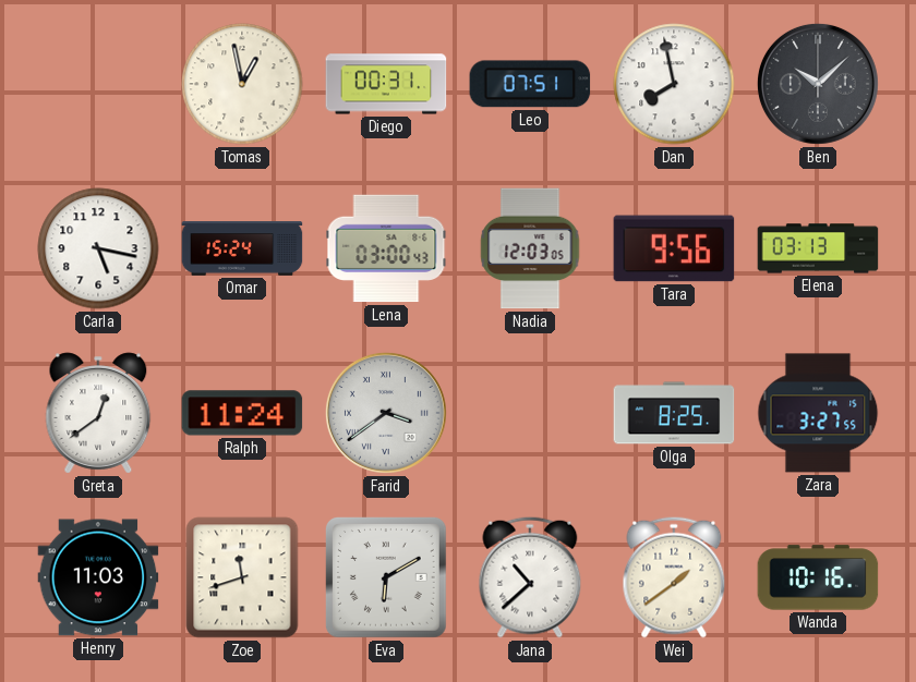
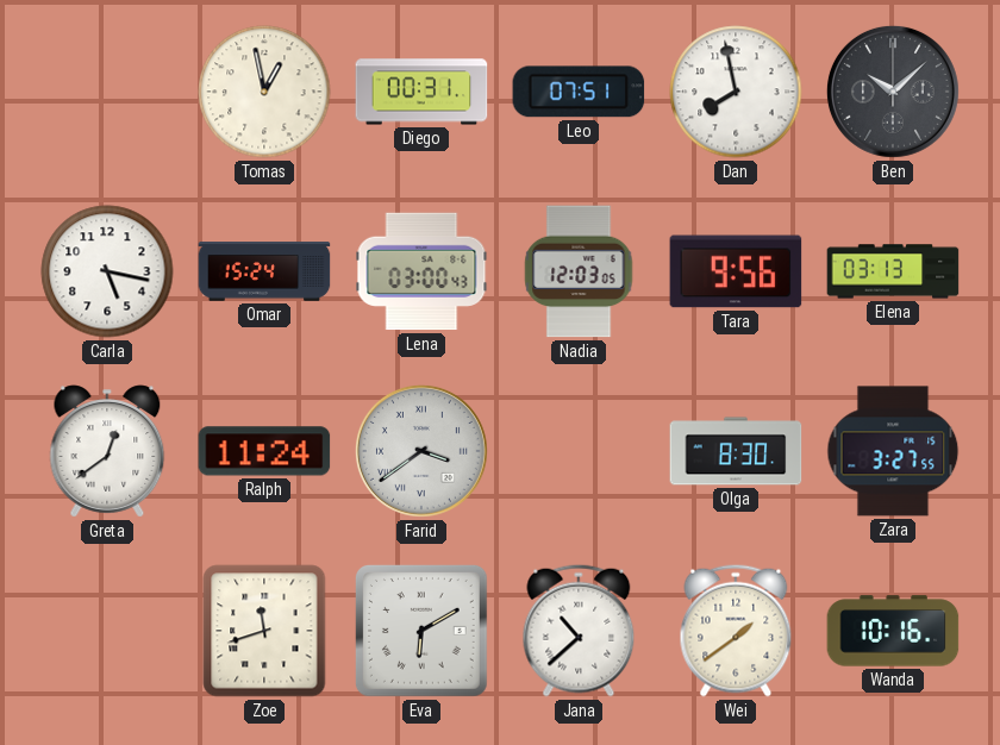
Olga: 8:25 -> 8:30 (736, 451)
Henry: 11:03 -> none (98, 577)
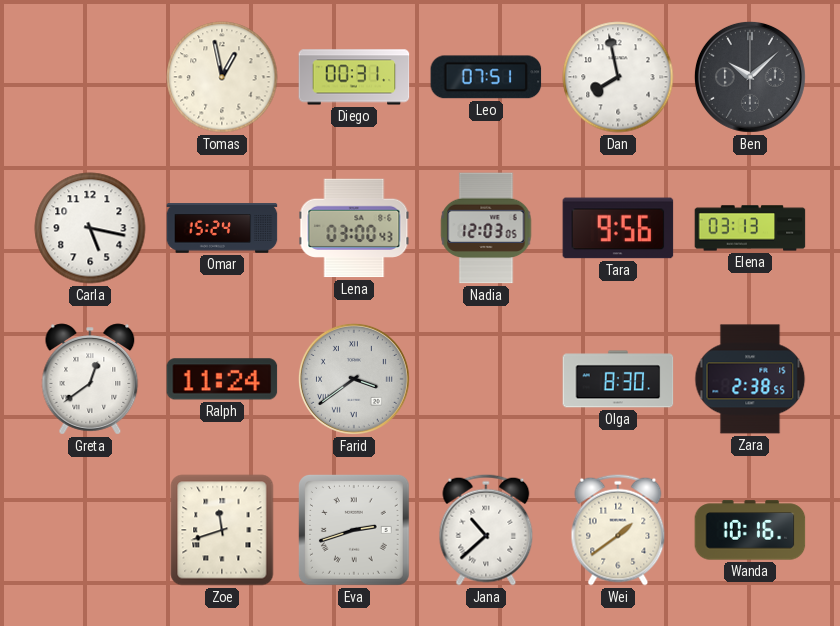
Zara: 3:27 -> 2:38 (750, 379)
Eva: 6:10 -> 2:42 (355, 531)
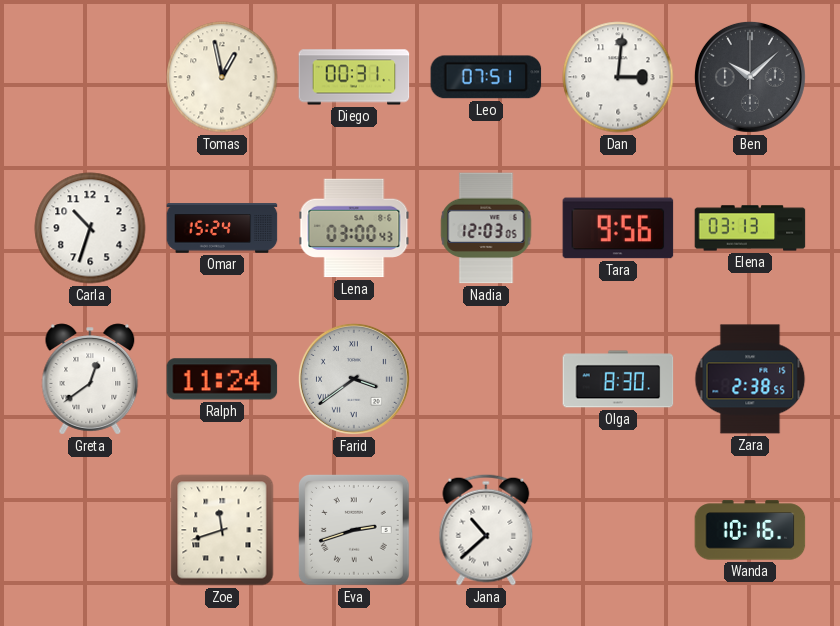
Dan: 7:58 -> 3:01 (618, 77)
Carla: 5:17 -> 10:33 (90, 228)
Wei: 1:39 -> none (618, 530)
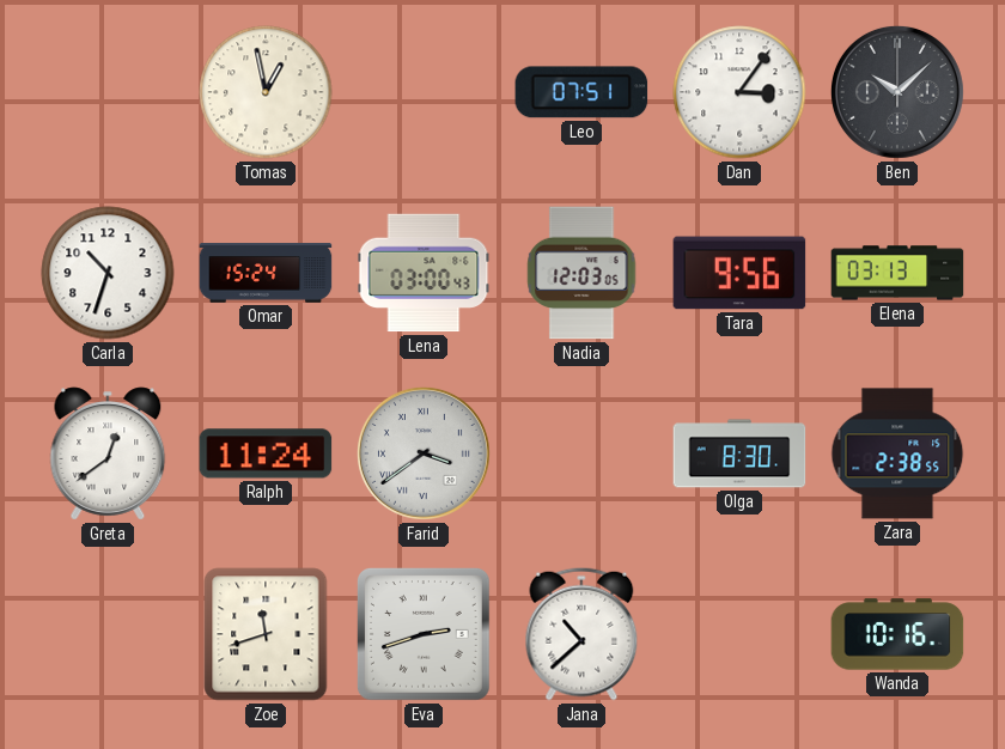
Diego: 00:31 -> none (354, 77)
Dan: 3:01 -> 3:06 (739, 92)
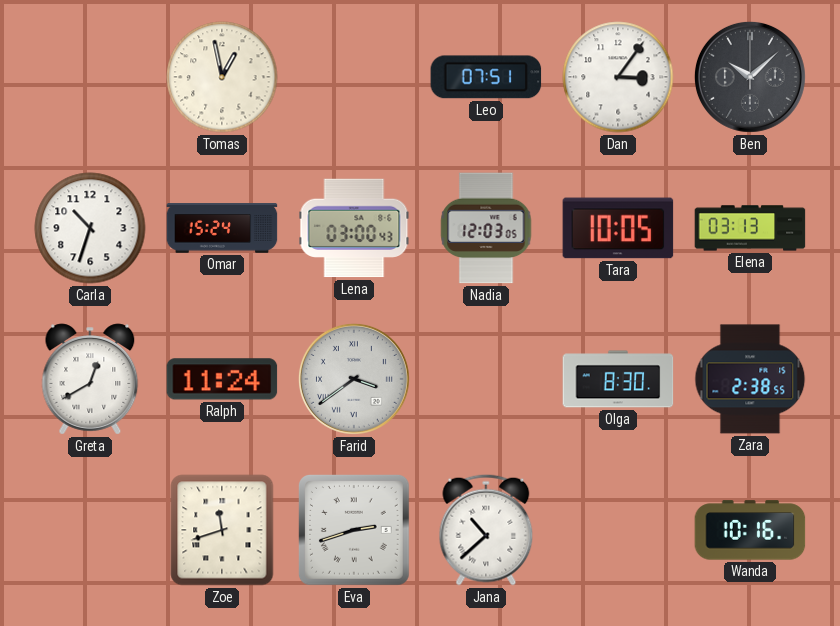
Tara: 9:56 -> 10:05 (618, 228)
Greta: 12:39 -> 12:40 (90, 379)
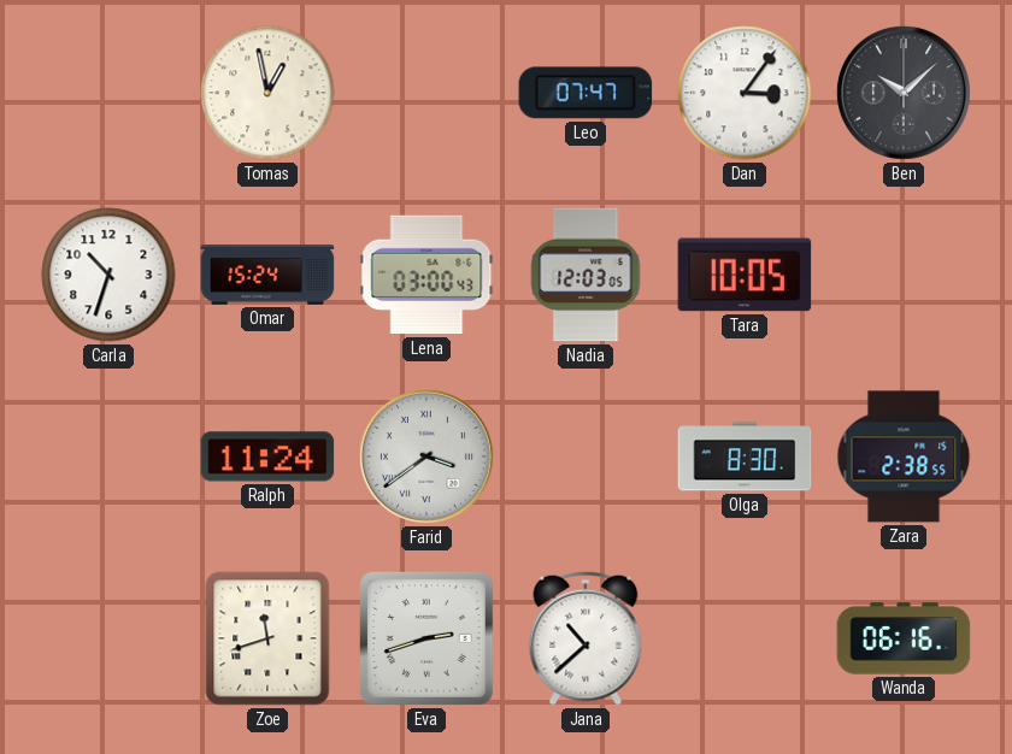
Leo: 07:51 -> 07:47 (586, 93)
Elena: 03:13 -> none (750, 228)
Greta: 12:40 -> none (90, 379)
Wanda: 10:16 -> 06:16 (904, 638)
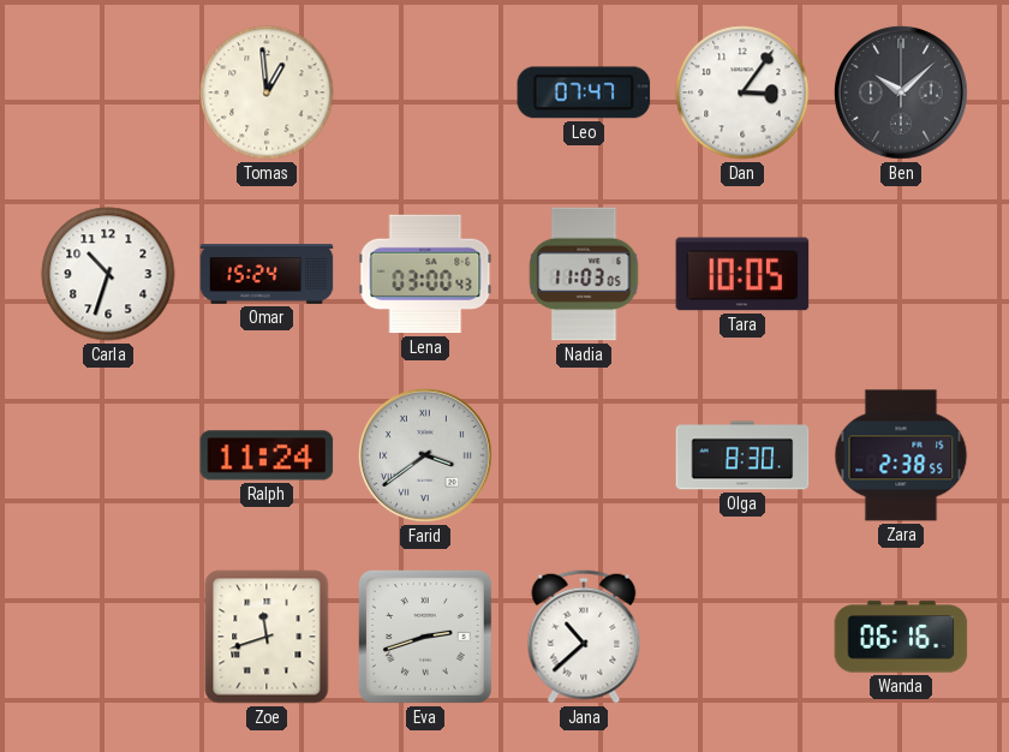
Tomas: 12:58 -> 12:59 (267, 92)
Nadia: 12:03 -> 11:03 (584, 274)
